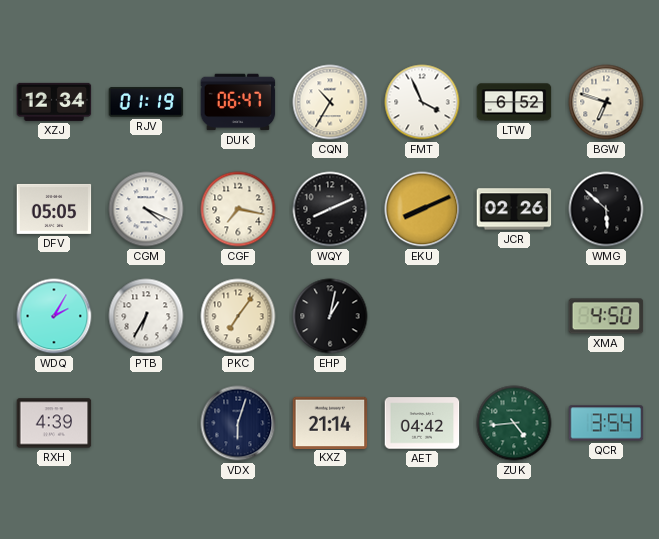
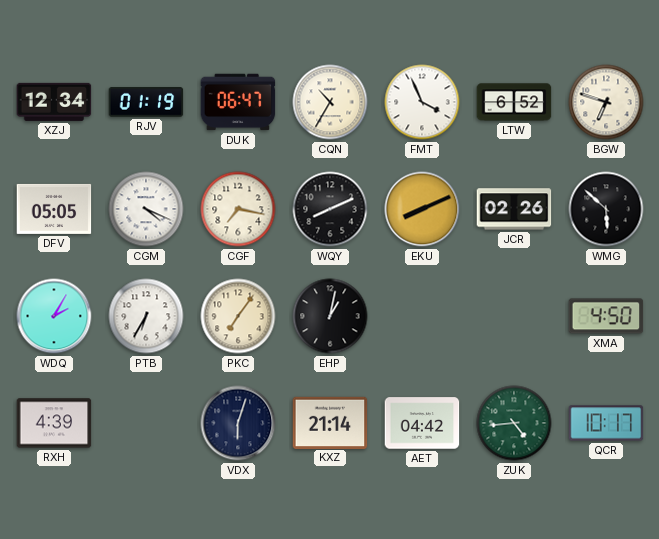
QCR: 3:54 -> 10:17 (606, 423)
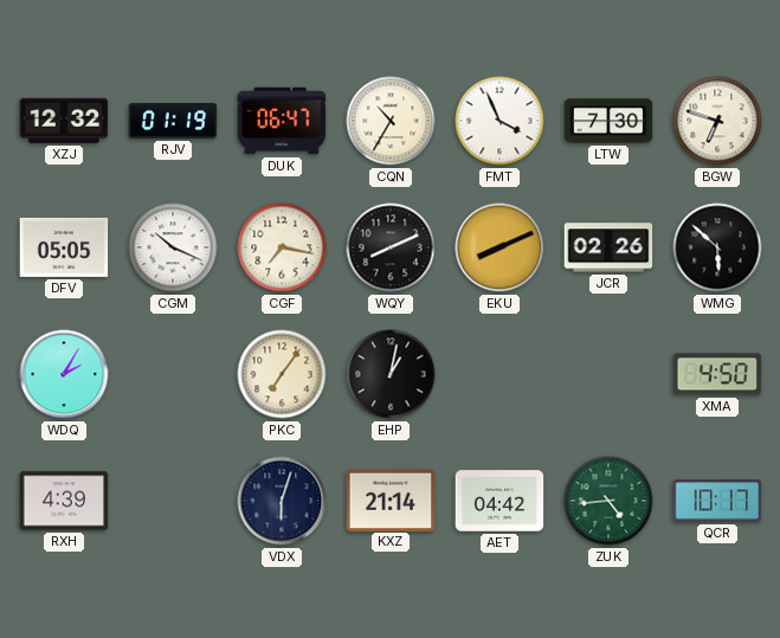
XZJ: 12:34 -> 12:32 (64, 121)
LTW: 6:52 -> 7:30 (608, 121)
CGM: 4:19 -> 10:19 (173, 247)
PTB: 6:35 -> none (146, 316)
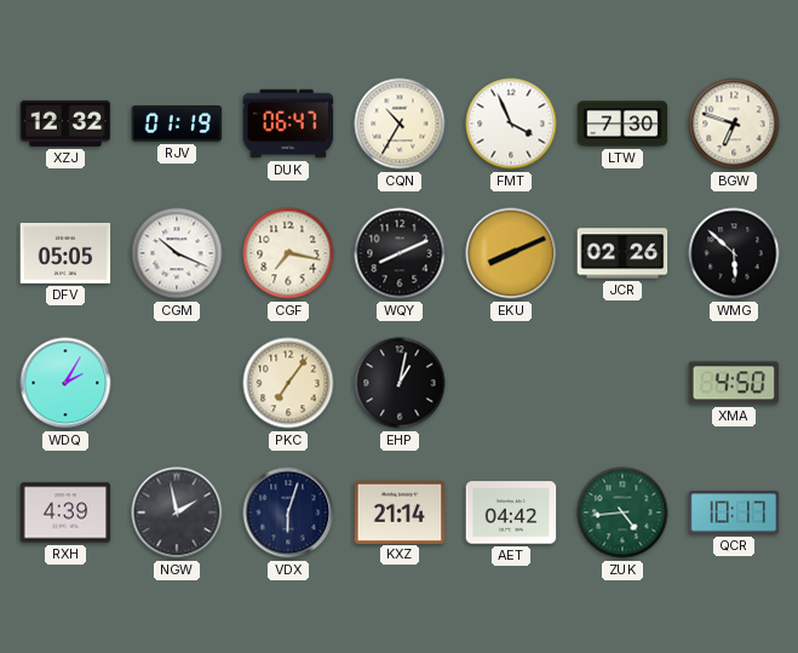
NGW: none -> 1:58 (177, 512)
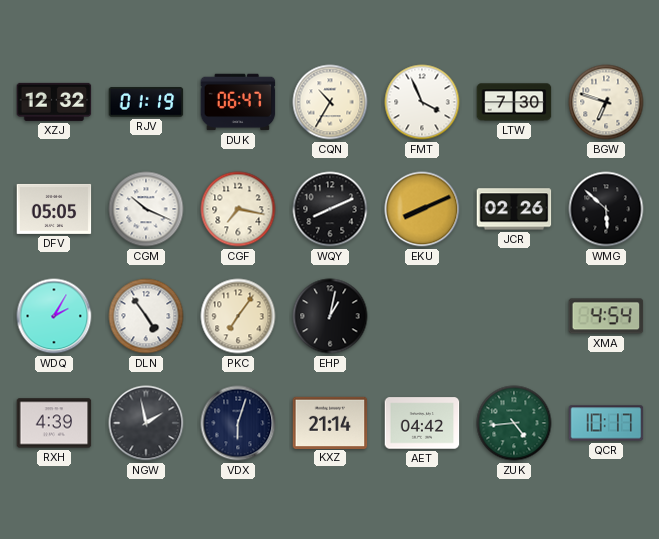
DLN: none -> 4:54 (146, 316)
XMA: 4:50 -> 4:54 (606, 316)
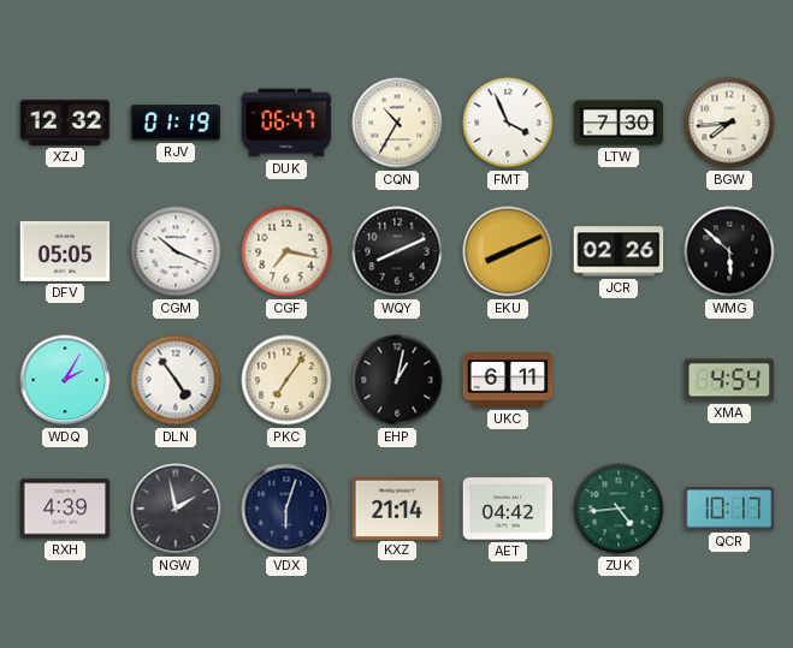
BGW: 6:48 -> 7:44 (729, 123)
UKC: none -> 6:11 (508, 380)
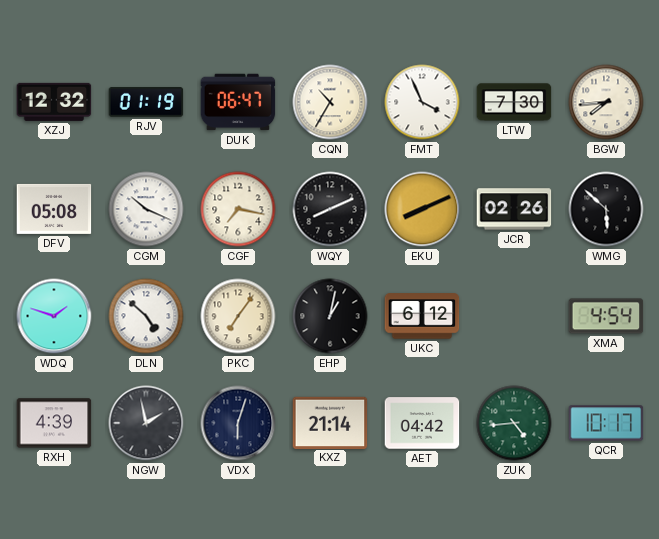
DFV: 05:05 -> 05:08 (54, 209)
WDQ: 2:05 -> 1:48 (54, 316)
DLN: 4:54 -> 4:52 (146, 316)
UKC: 6:11 -> 6:12 (422, 316)
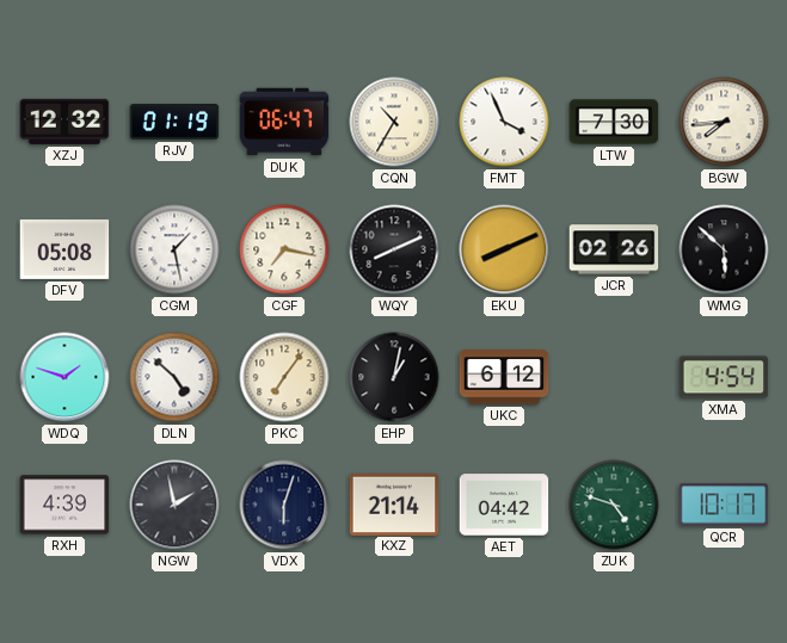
CGM: 10:19 -> 1:28 (174, 249)
ZUK: 4:44 -> 4:48 (614, 505)
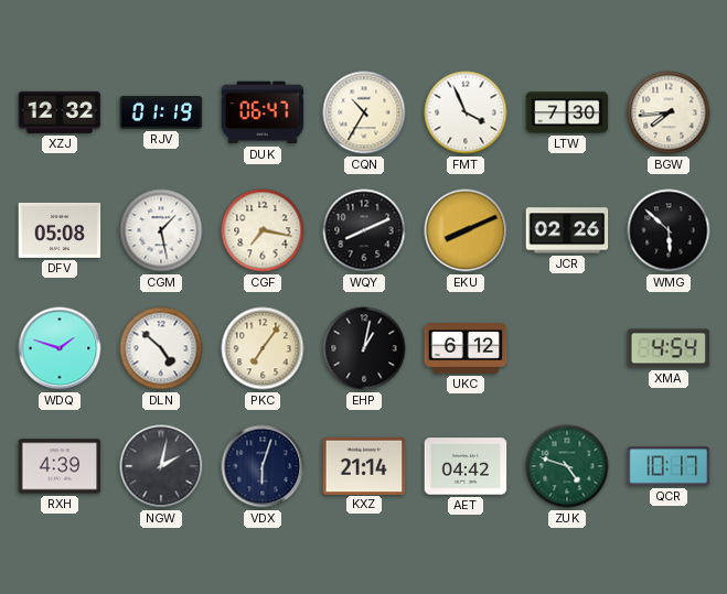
NGW: 1:58 -> 2:02 (161, 466)
